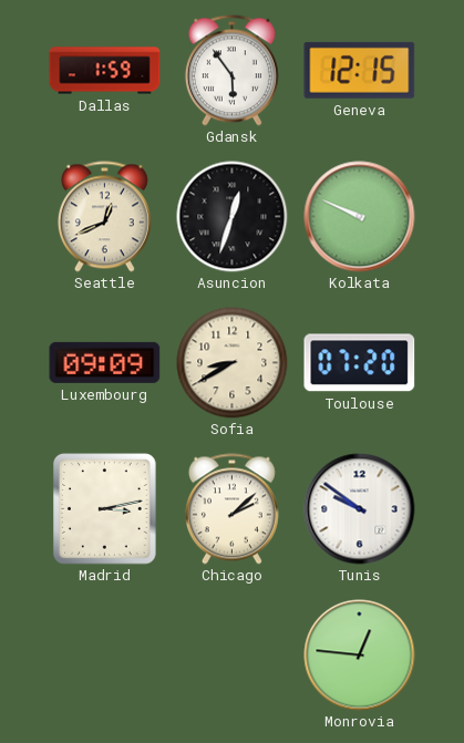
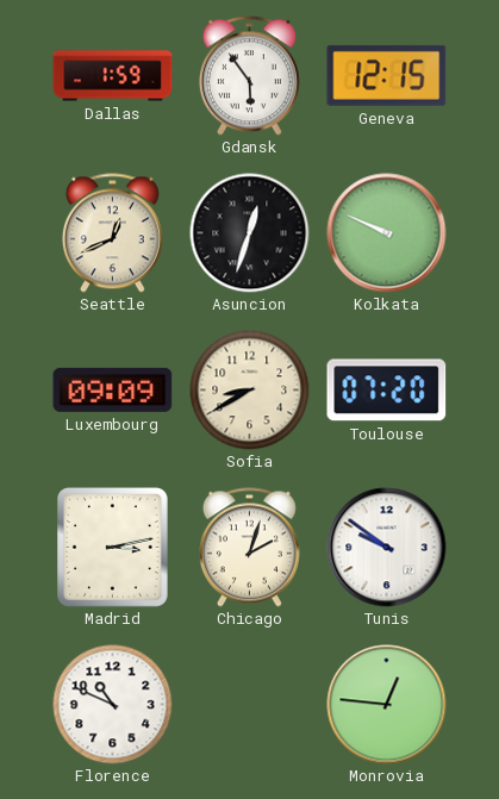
Chicago: 2:08 -> 2:03 (249, 548)
Florence: none -> 10:49 (113, 705)
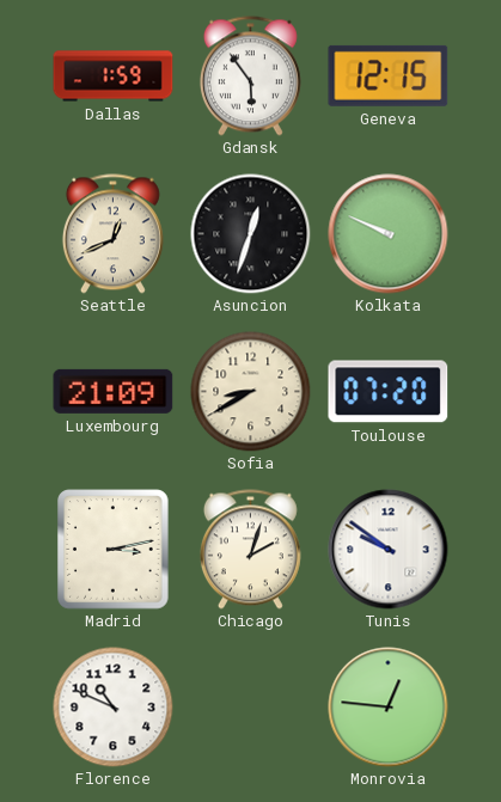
Luxembourg: 09:09 -> 21:09 (114, 391)
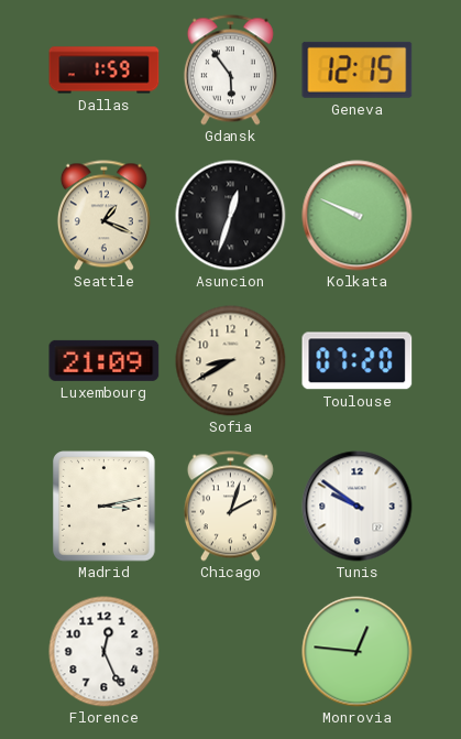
Seattle: 12:41 -> 1:19 (103, 216)
Florence: 10:49 -> 12:26 (105, 652)
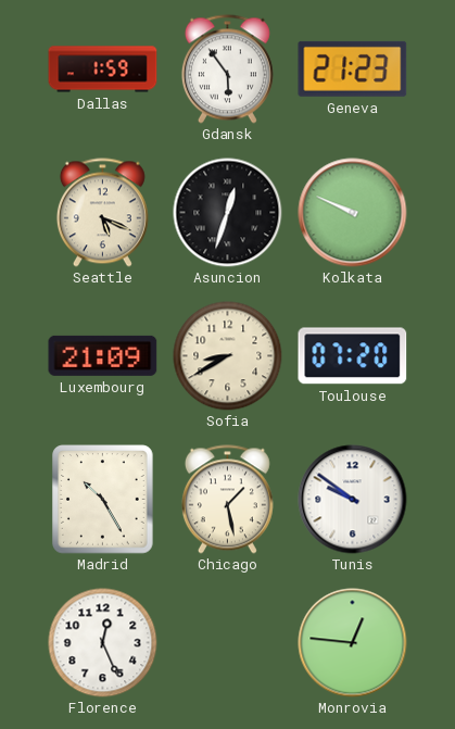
Geneva: 12:15 -> 21:23 (353, 68)
Seattle: 1:19 -> 5:19 (102, 213)
Madrid: 3:13 -> 10:25 (103, 500)
Chicago: 2:03 -> 1:28 (227, 500)
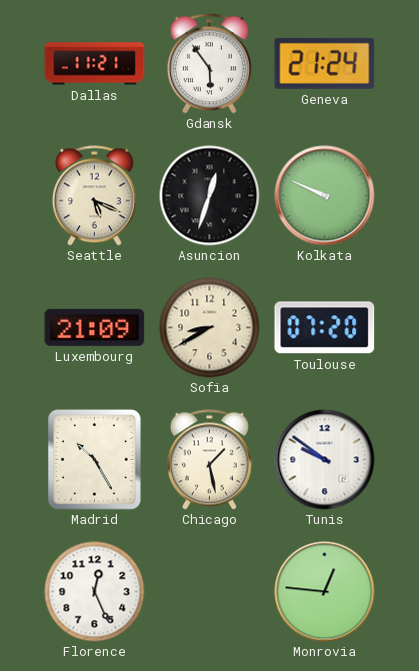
Dallas: 1:59 -> 11:21 (95, 64)
Geneva: 21:23 -> 21:24 (325, 63)
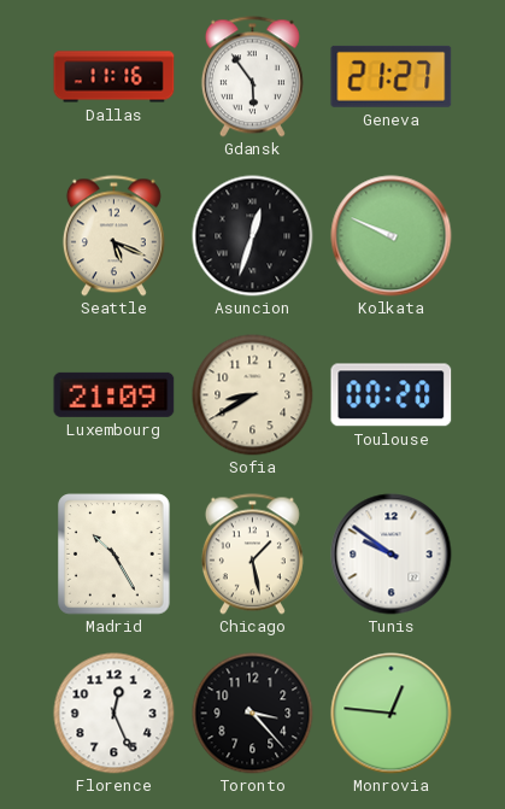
Dallas: 11:21 -> 11:16 (114, 77)
Geneva: 21:24 -> 21:27 (392, 76)
Toulouse: 07:20 -> 00:20 (392, 395)
Toronto: none -> 3:23 (253, 714)
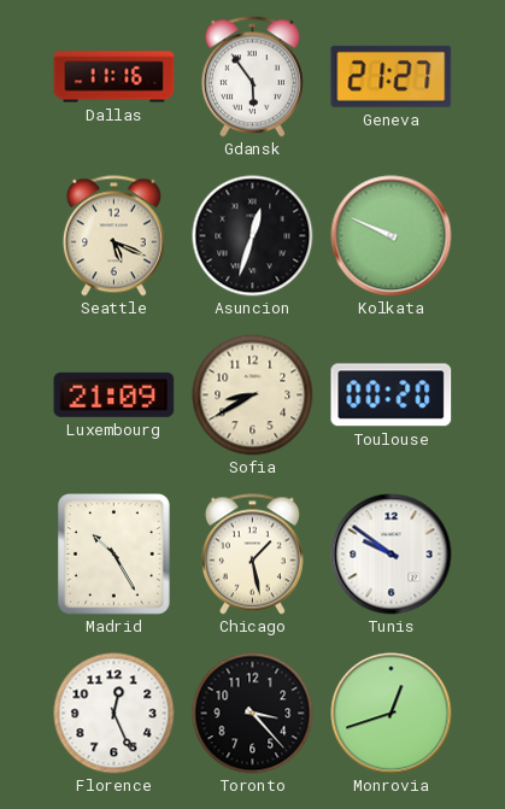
Monrovia: 12:46 -> 12:42 (392, 714)
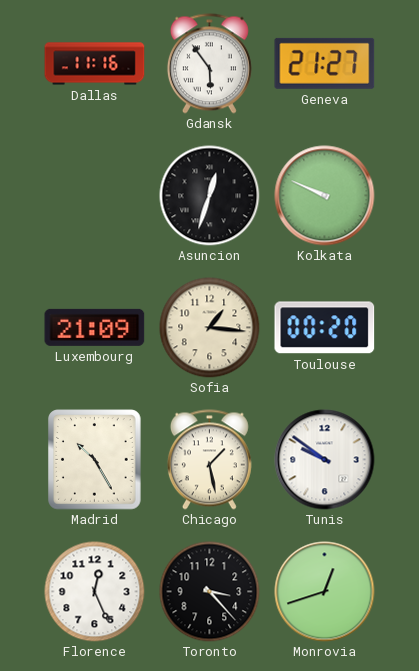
Seattle: 5:19 -> none (113, 236)
Sofia: 8:40 -> 1:16 (210, 328)
